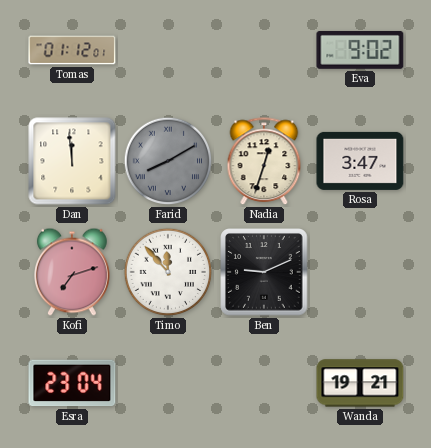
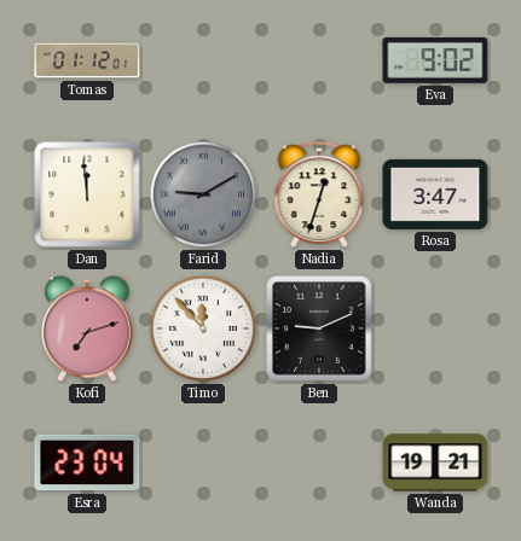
Farid: 8:10 -> 9:10 (203, 194)
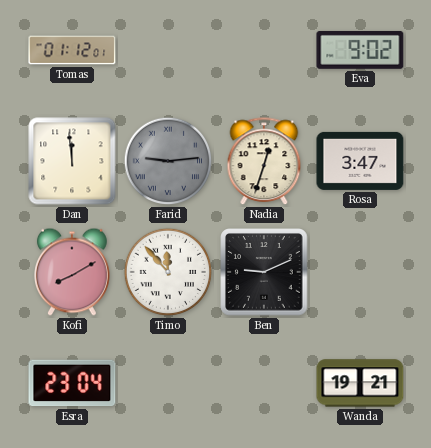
Farid: 9:10 -> 9:14 (168, 161)
Kofi: 7:12 -> 8:10 (73, 272)
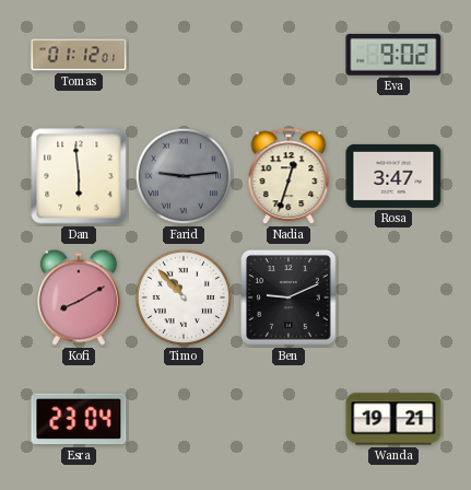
Dan: 11:59 -> 5:59 (79, 176)
Timo: 11:53 -> 10:53 (184, 297)
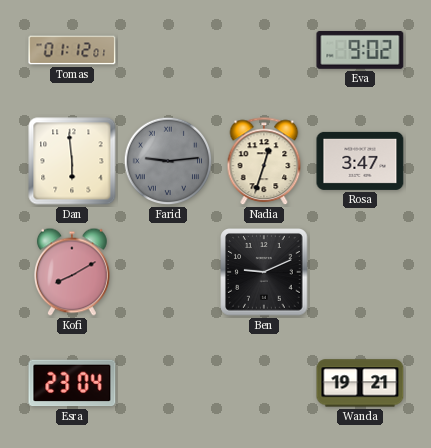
Timo: 10:53 -> none (184, 297)
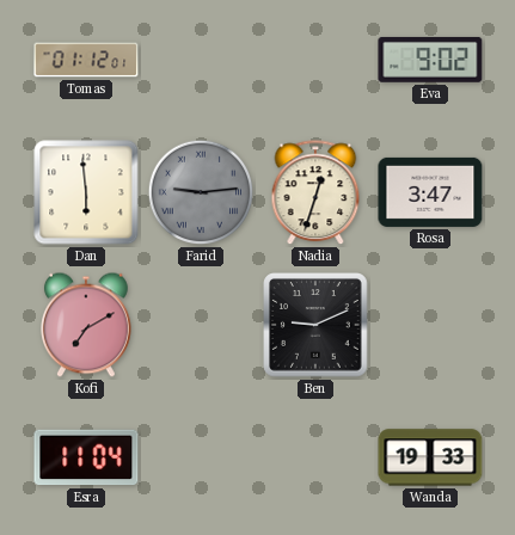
Kofi: 8:10 -> 7:10 (87, 325)
Esra: 23:04 -> 11:04 (86, 457)
Wanda: 19:21 -> 19:33 (430, 457)
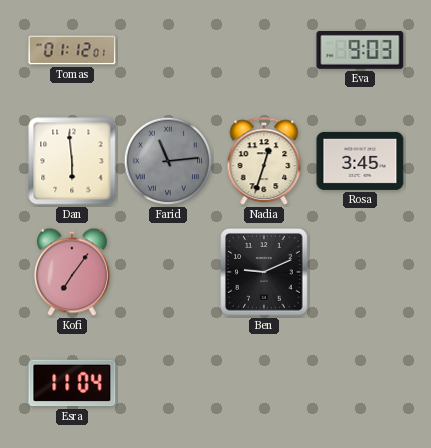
Eva: 9:02 -> 9:03 (360, 50)
Farid: 9:14 -> 11:14 (168, 161)
Rosa: 3:47 -> 3:45 (360, 161)
Kofi: 7:10 -> 7:06 (73, 272)
Wanda: 19:33 -> none (430, 457)
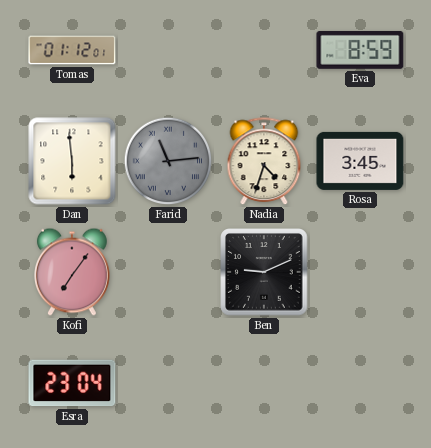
Eva: 9:03 -> 8:59 (360, 50)
Nadia: 12:33 -> 4:33 (264, 162)
Esra: 11:04 -> 23:04 (72, 383)
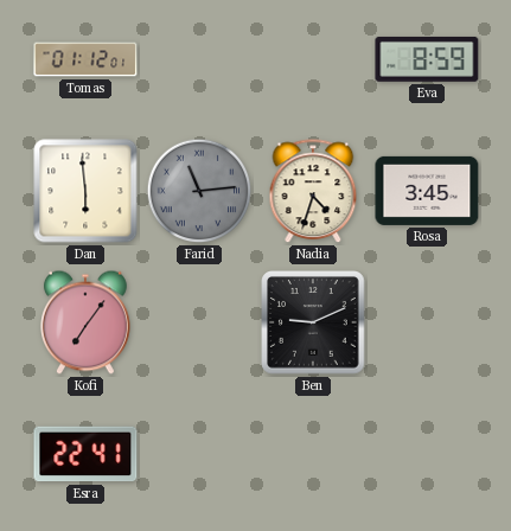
Esra: 23:04 -> 22:41 (85, 454)
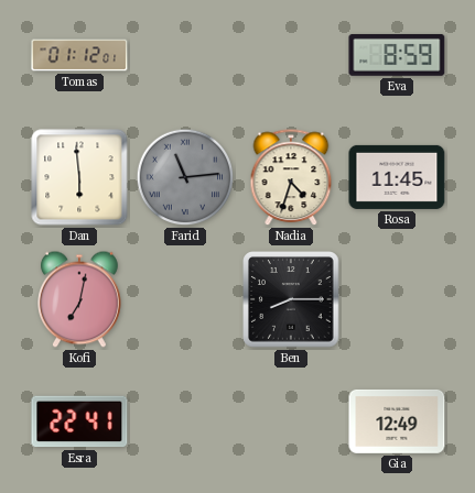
Rosa: 3:45 -> 11:45 (397, 177)
Kofi: 7:06 -> 7:02 (80, 299)
Ben: 9:11 -> 8:15 (291, 299)
Gia: none -> 12:49 (397, 421)
